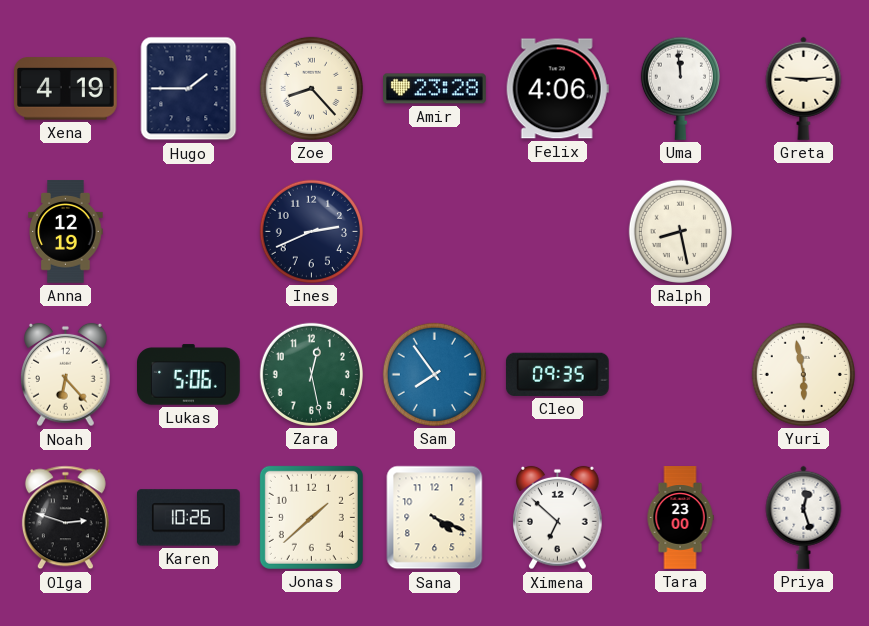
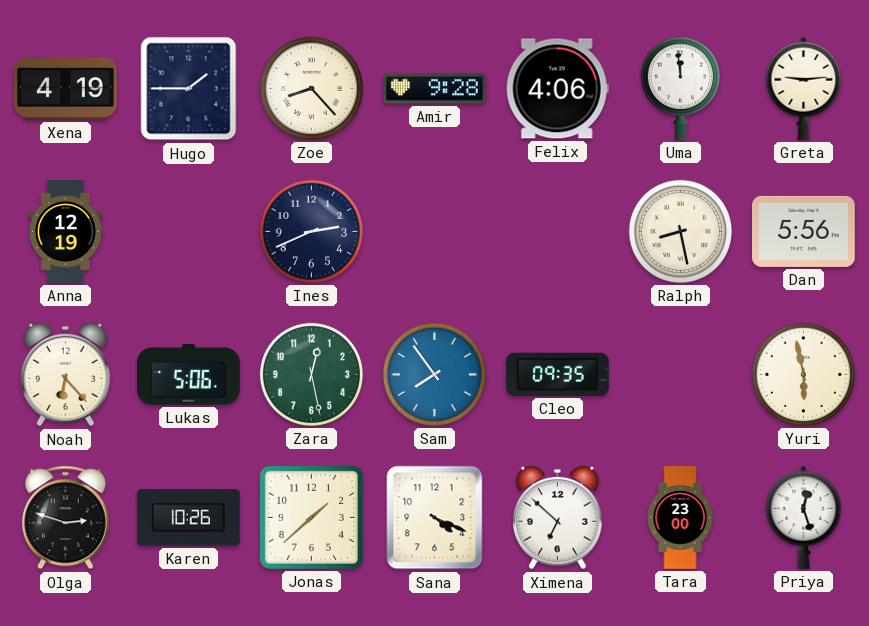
Amir: 23:28 -> 9:28 (435, 89)
Dan: none -> 5:56 (804, 231)
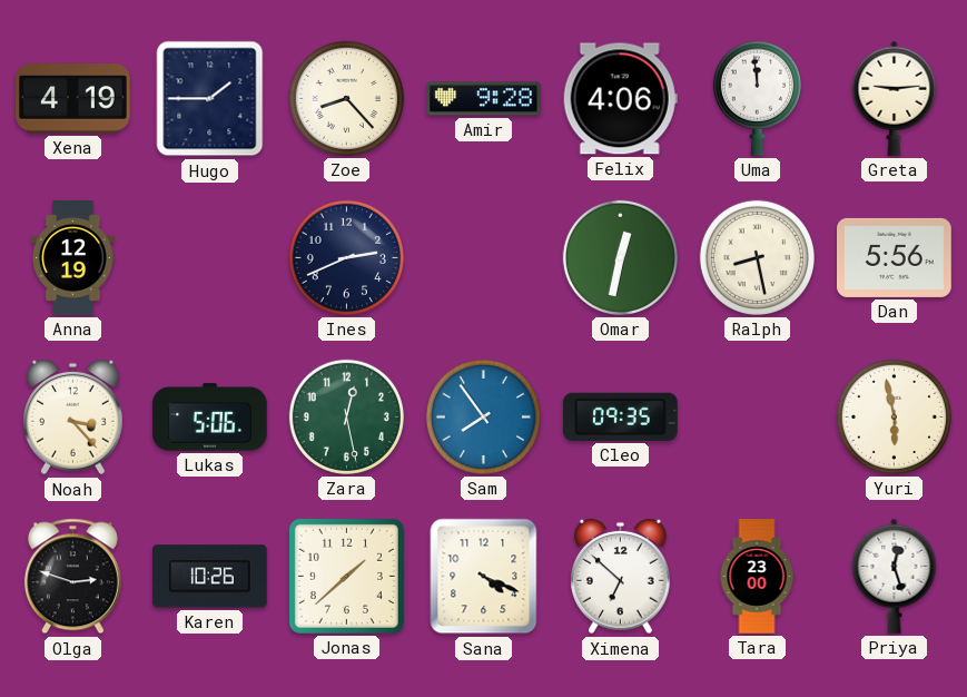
Omar: none -> 12:32 (620, 257)
Noah: 6:23 -> 3:23 (73, 418)
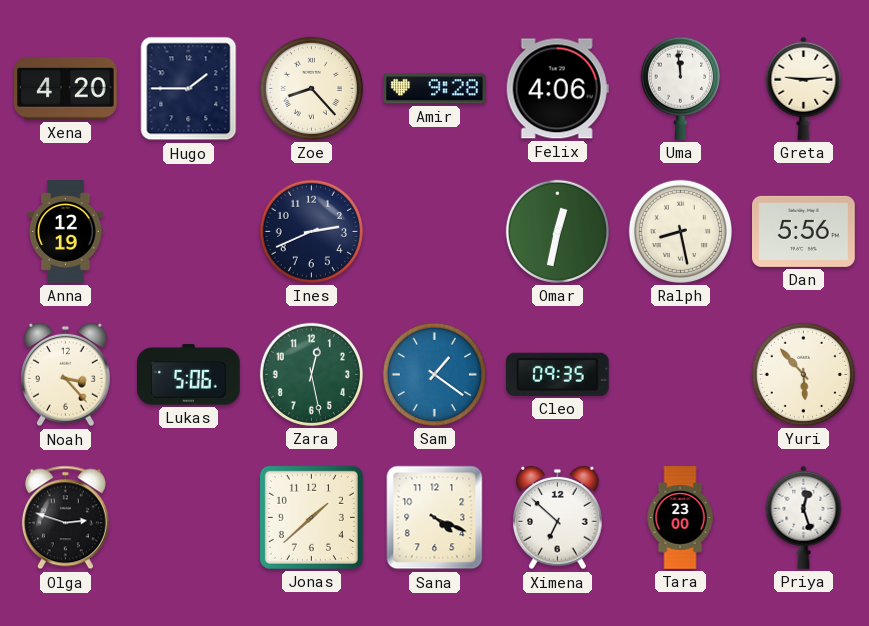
Xena: 4:19 -> 4:20 (66, 89)
Sam: 7:54 -> 1:21 (434, 374)
Yuri: 5:58 -> 5:53 (803, 374)
Karen: 10:26 -> none (209, 577)
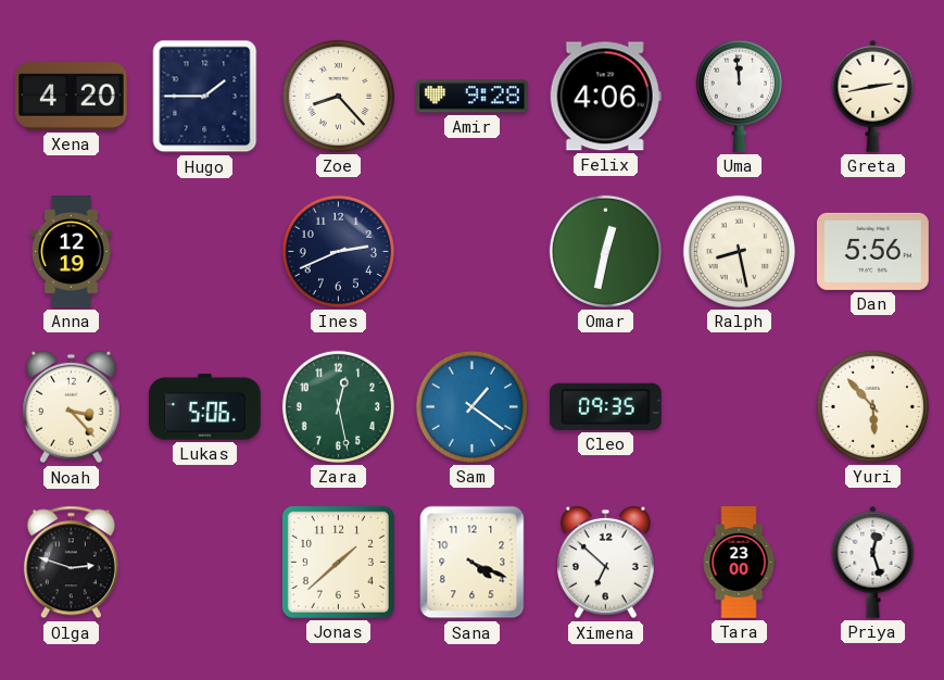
Greta: 9:14 -> 2:43 (873, 96)
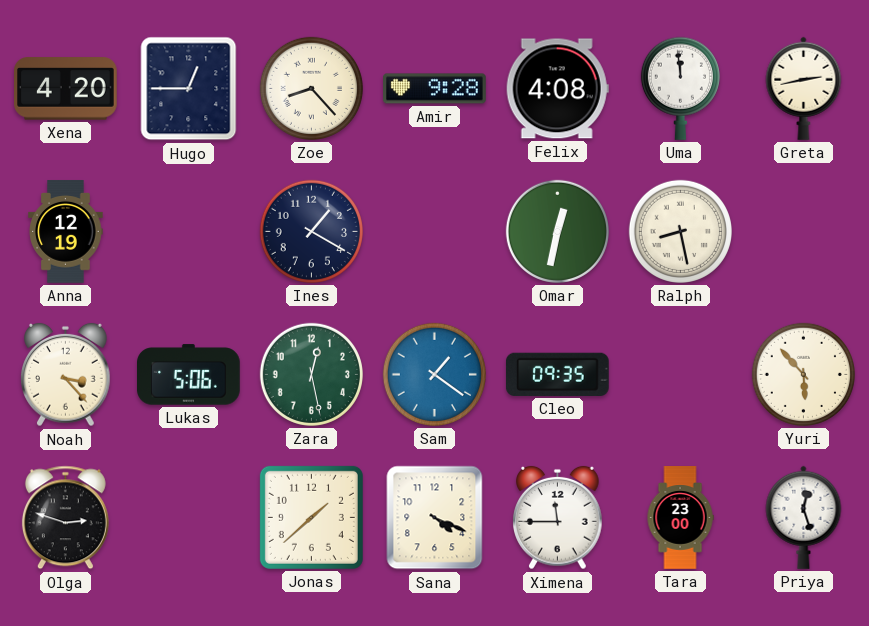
Hugo: 1:45 -> 12:45 (189, 89)
Felix: 4:06 -> 4:08 (557, 89)
Ines: 2:41 -> 1:20 (311, 231)
Dan: 5:56 -> none (873, 251)
Ximena: 6:52 -> 11:45 (558, 518)
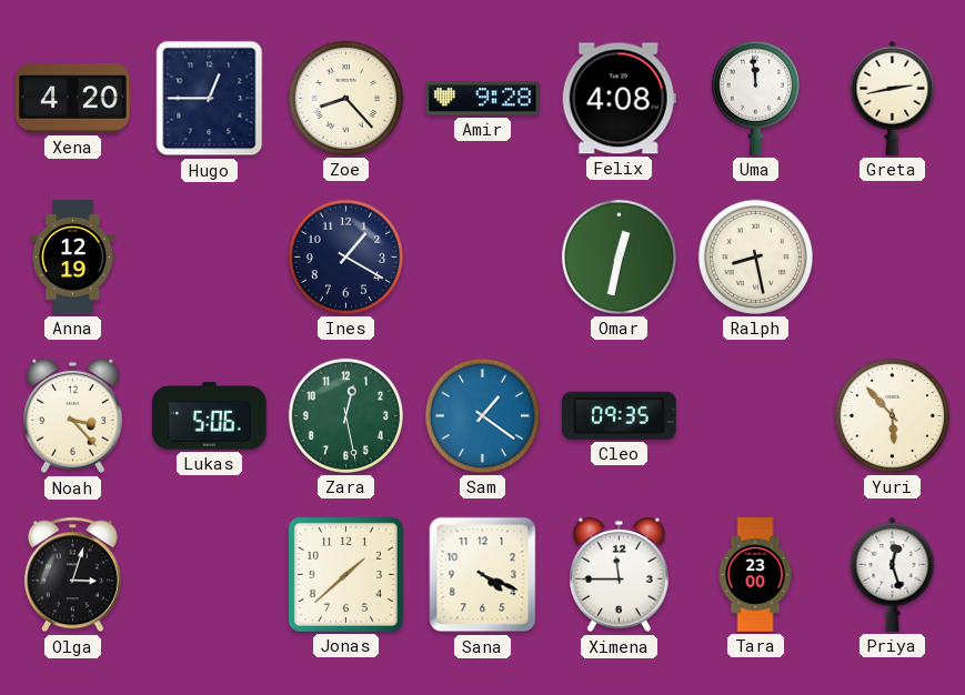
Olga: 2:48 -> 3:03 (72, 575)
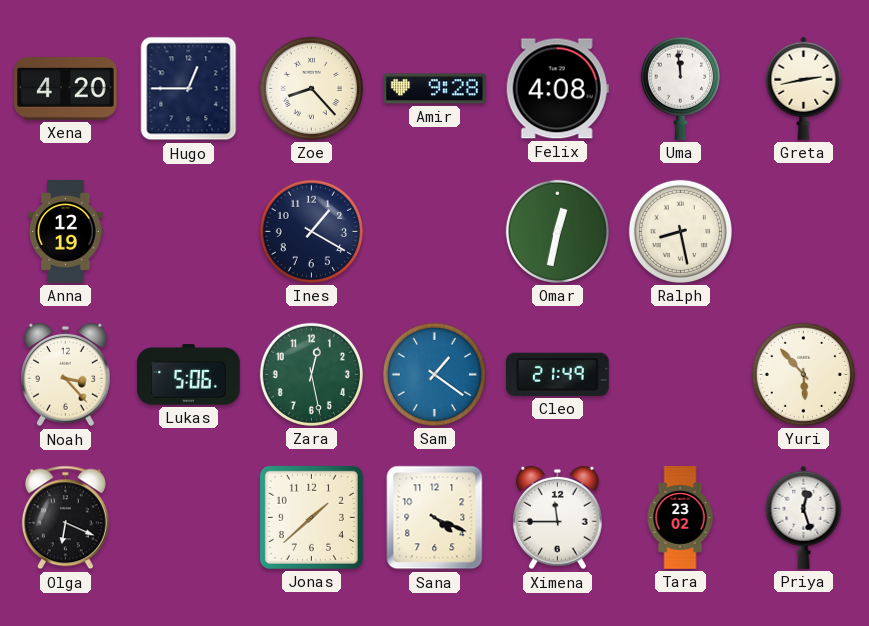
Cleo: 09:35 -> 21:49 (557, 374)
Olga: 3:03 -> 6:19 (65, 518)
Tara: 23:00 -> 23:02 (680, 518)
